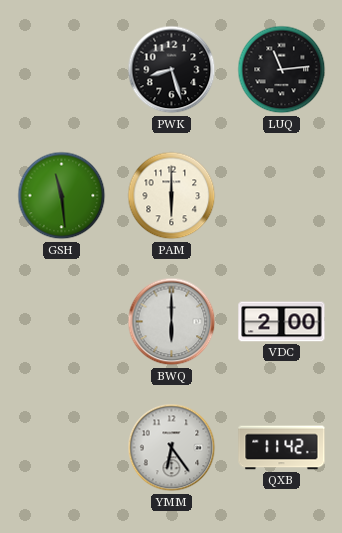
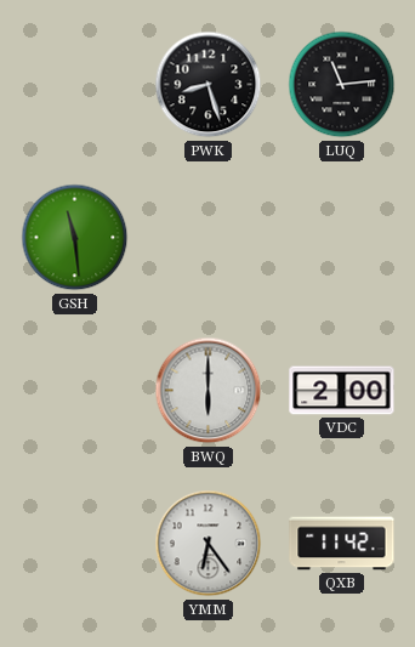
PAM: 6:00 -> none (172, 196)
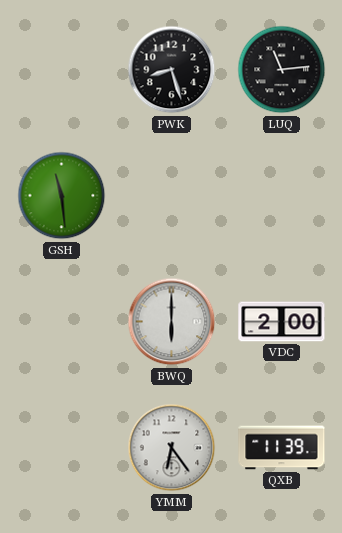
QXB: 11:42 -> 11:39 (282, 448)
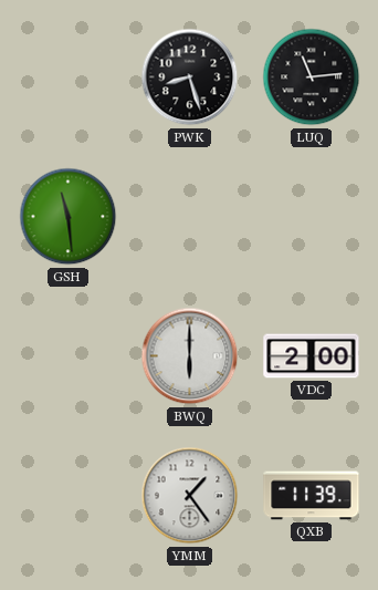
YMM: 6:24 -> 1:24 (190, 496)
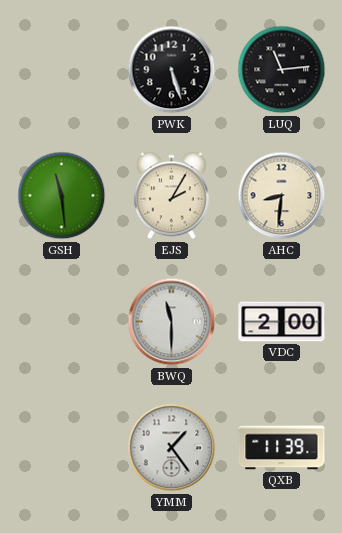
PWK: 8:27 -> 5:27 (172, 70)
EJS: none -> 2:05 (171, 196)
AHC: none -> 8:31 (282, 196)
BWQ: 6:00 -> 11:30 (172, 322)
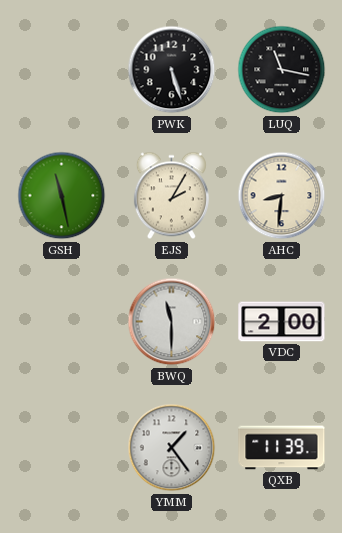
LUQ: 11:14 -> 11:17 (282, 70)
GSH: 11:29 -> 11:28 (62, 196)
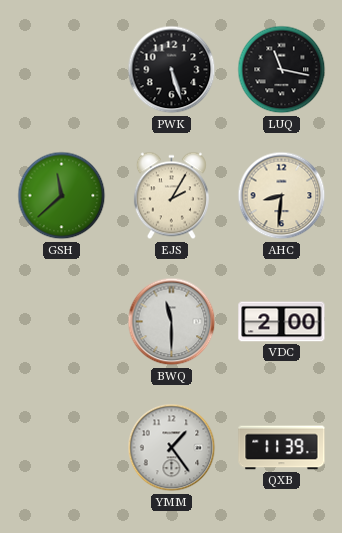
GSH: 11:28 -> 11:38 (62, 196)
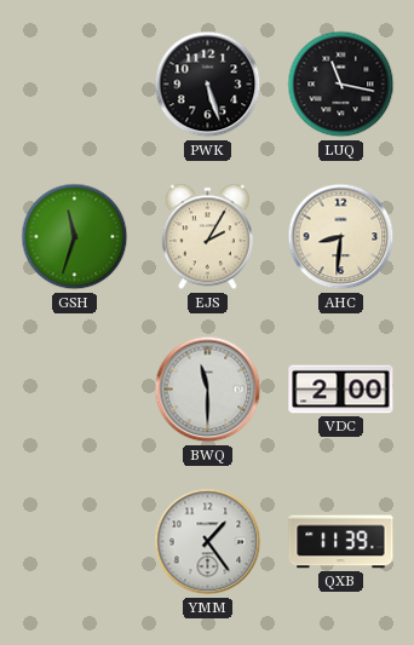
GSH: 11:38 -> 11:33 (75, 237)
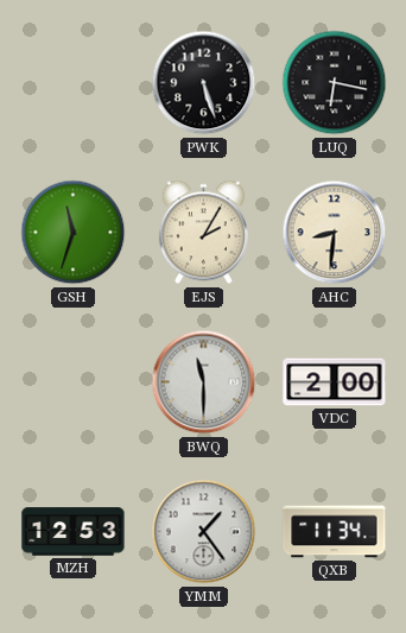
LUQ: 11:17 -> 6:17 (335, 83)
MZH: none -> 12:53 (74, 532)
QXB: 11:39 -> 11:34 (335, 532)
